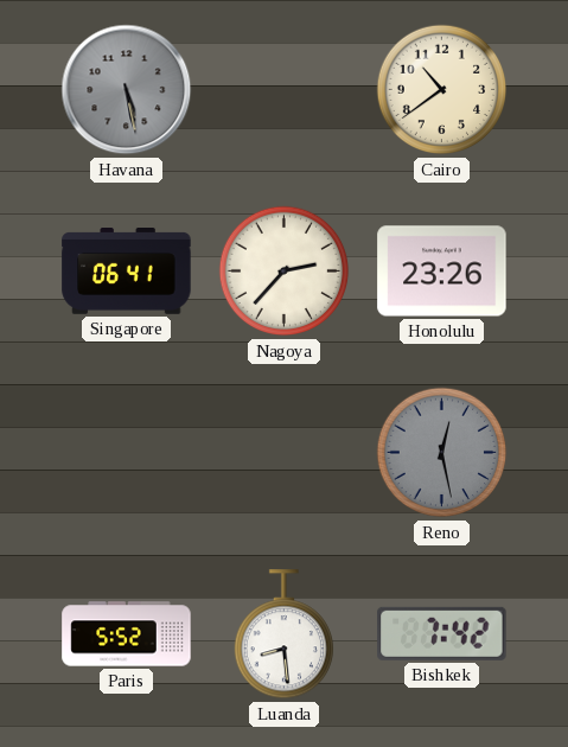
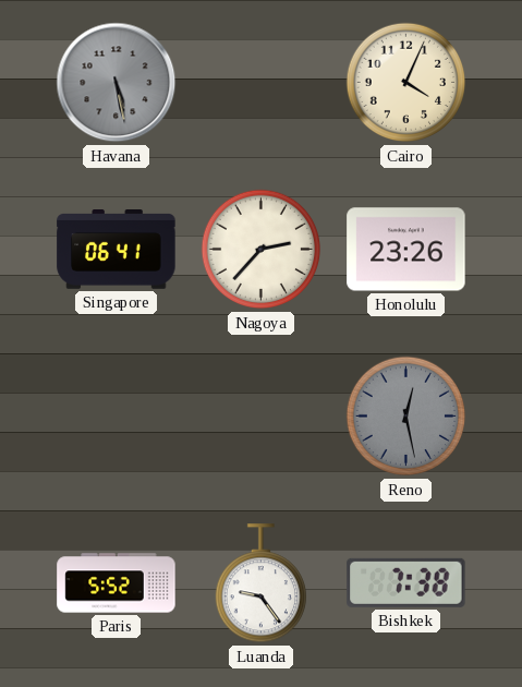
Cairo: 10:39 -> 4:04 (406, 83)
Luanda: 8:29 -> 9:24 (260, 583)
Bishkek: 7:42 -> 7:38 (406, 582)
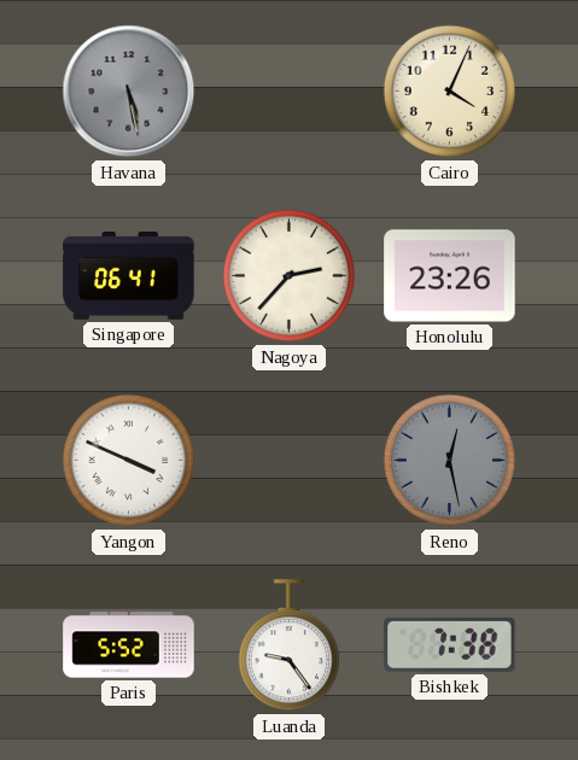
Yangon: none -> 3:49 (129, 461)
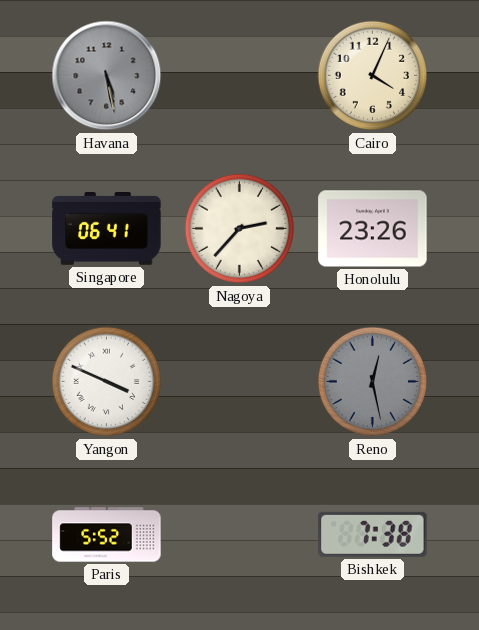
Luanda: 9:24 -> none (288, 645)
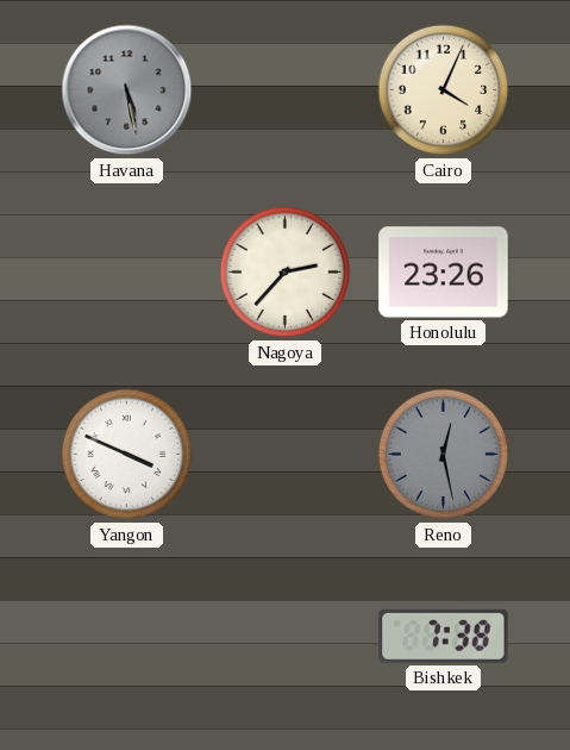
Singapore: 06:41 -> none (107, 229)
Paris: 5:52 -> none (107, 535)
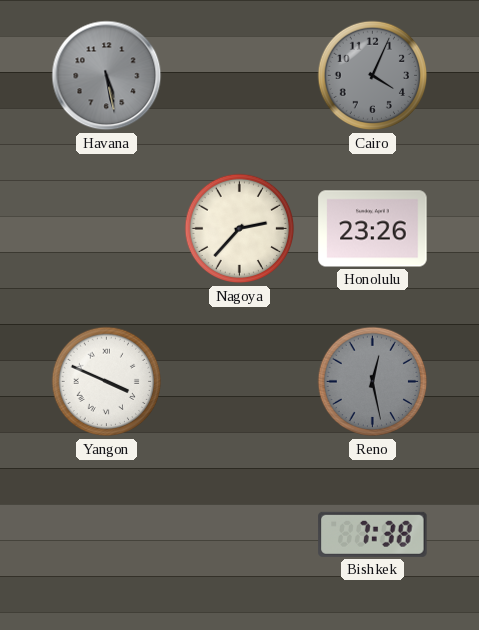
Cairo dial: cream -> grey (373, 76)
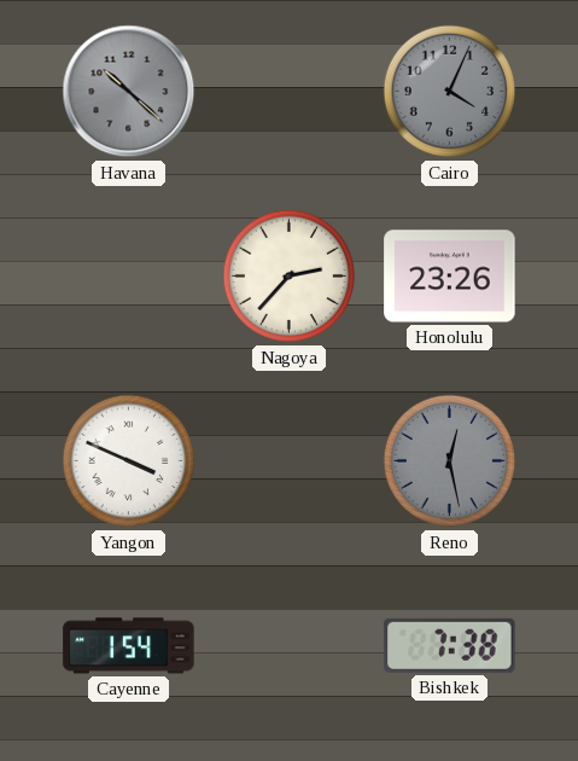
Havana: 5:28 -> 10:22 (129, 92)
Cayenne: none -> 1:54 (129, 646)
